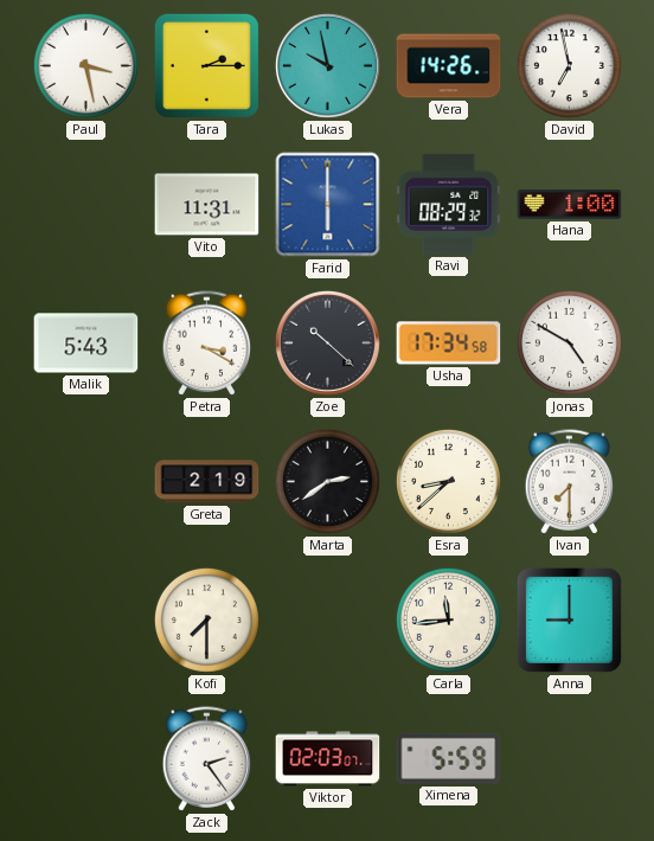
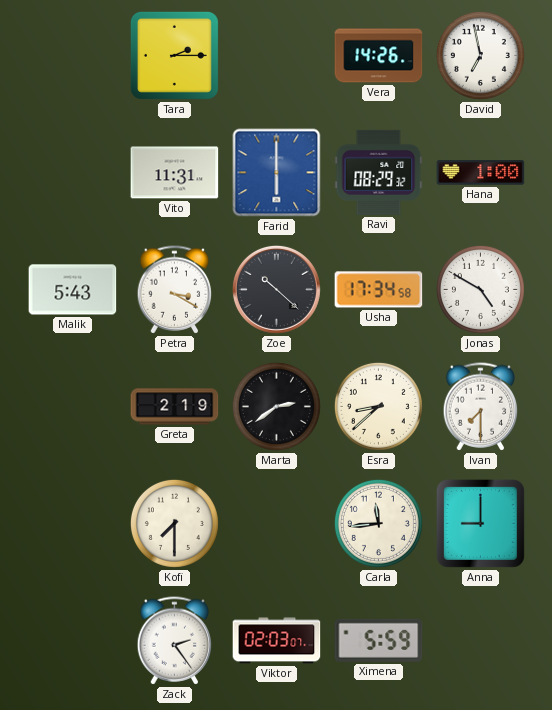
Paul: 3:28 -> none (85, 65)
Lukas: 9:58 -> none (327, 65)
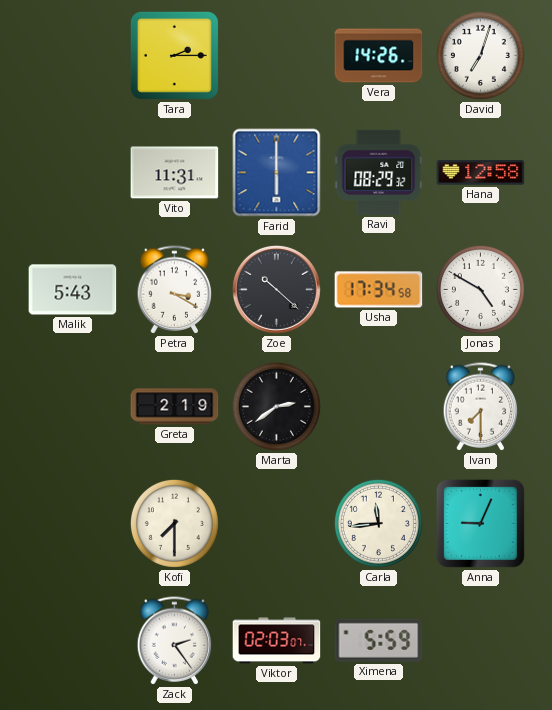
David: 6:58 -> 7:03 (480, 55)
Hana: 1:00 -> 12:58 (481, 173)
Esra: 8:38 -> none (378, 406)
Anna: 9:00 -> 9:04 (480, 523)
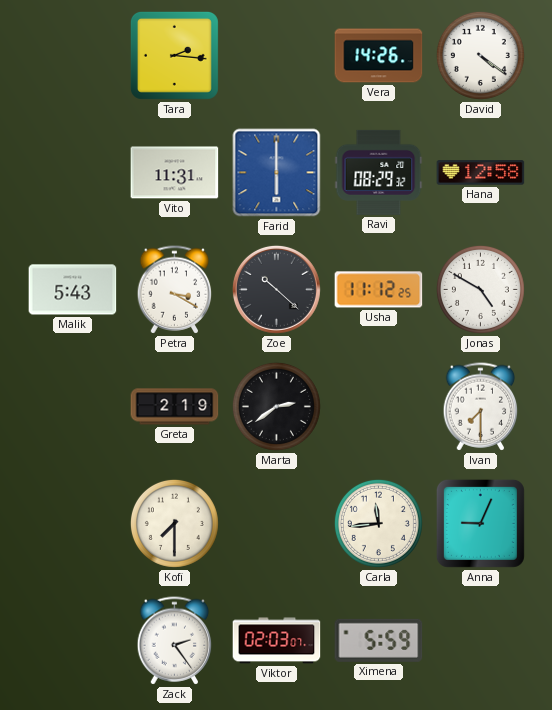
Tara: 2:15 -> 2:16 (174, 55)
David: 7:03 -> 4:21 (480, 55)
Usha: 17:34 -> 11:12 (379, 290)
